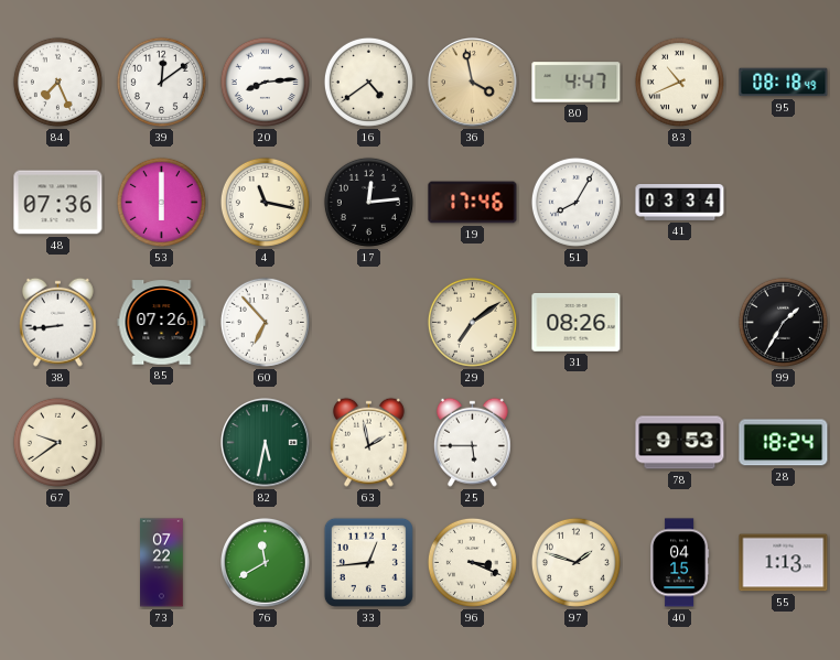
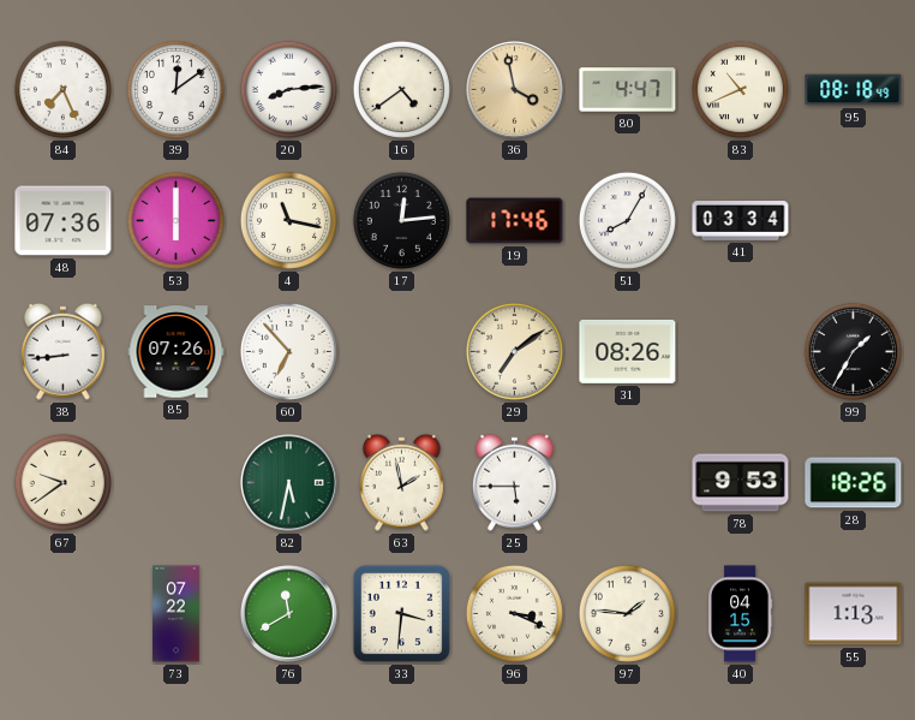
28: 18:24 -> 18:26 (854, 483)
33: 12:44 -> 3:31 (401, 613)
97: 1:48 -> 1:46 (627, 613)
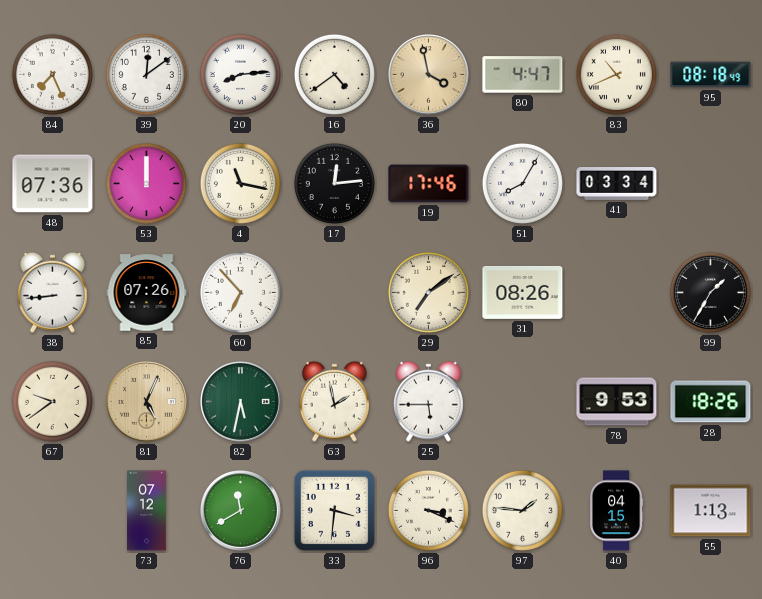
53: 6:00 -> 12:00 (146, 183)
81: none -> 5:04 (147, 402)
73: 07:22 -> 07:12 (147, 511)
